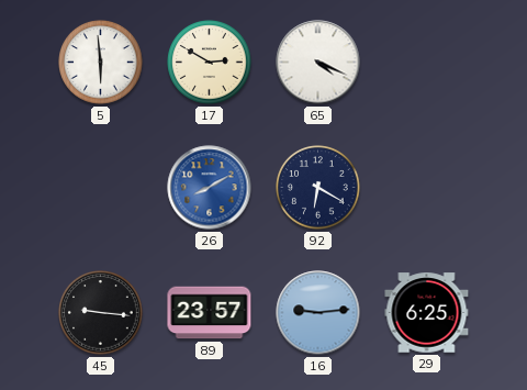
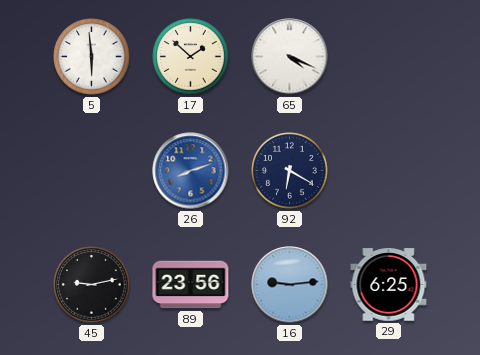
17: 2:50 -> 1:52 (191, 57)
26: 8:10 -> 8:12 (191, 171)
45: 9:16 -> 9:13 (92, 285)
89: 23:57 -> 23:56 (191, 285)
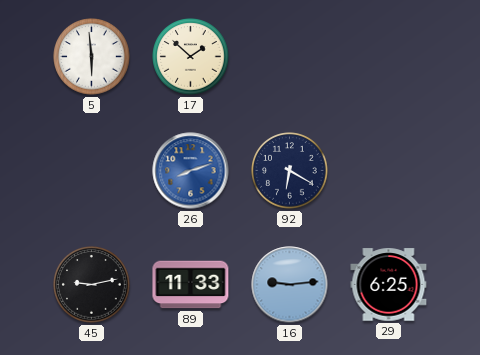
65: 4:19 -> none (290, 57)
89: 23:56 -> 11:33 (191, 285)
